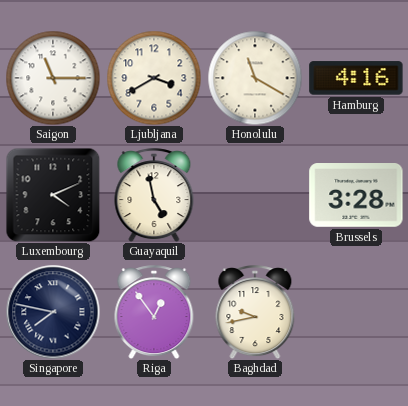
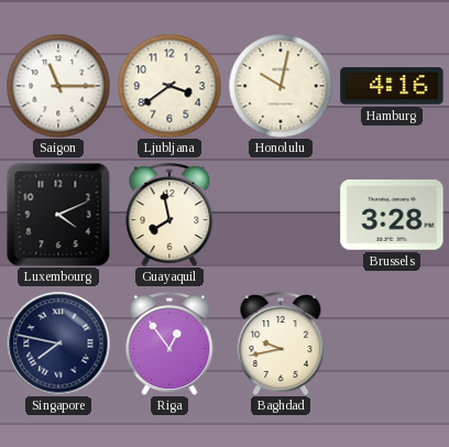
Ljubljana: 3:40 -> 3:39 (169, 86)
Honolulu: 11:20 -> 10:02 (281, 86)
Guayaquil: 4:58 -> 7:58 (169, 215)
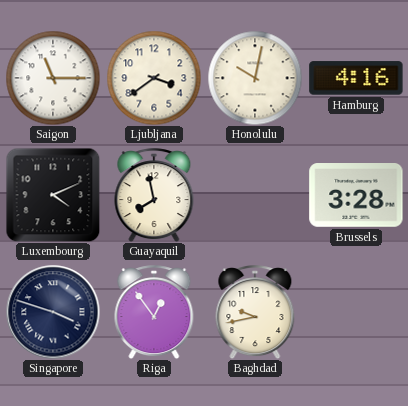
Singapore: 7:47 -> 3:48 (53, 312)
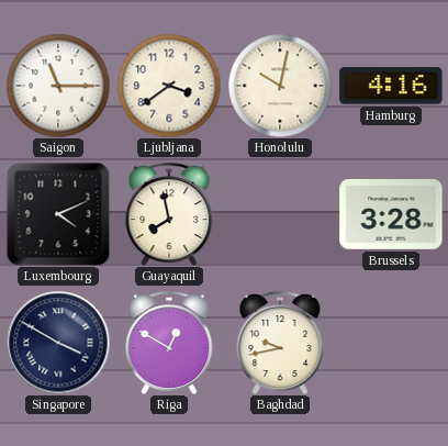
Singapore: 3:48 -> 3:50 (58, 343)
Riga: 12:54 -> 12:50 (169, 343)
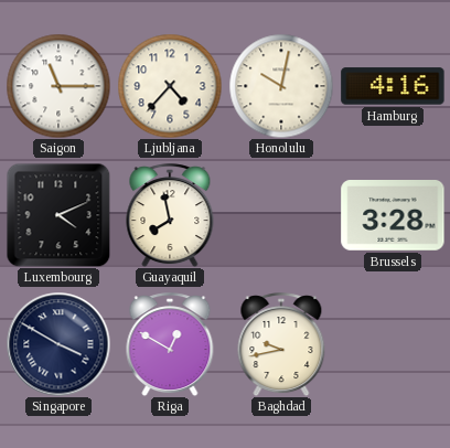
Ljubljana: 3:39 -> 4:37 (170, 86)
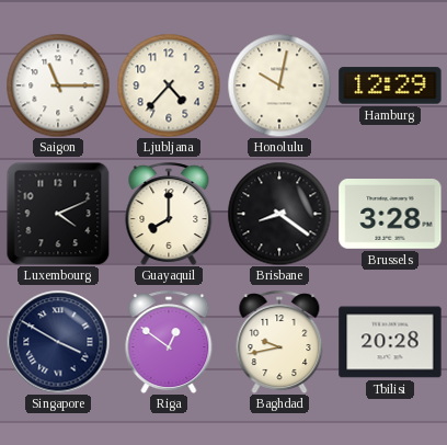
Hamburg: 4:16 -> 12:29 (390, 85)
Guayaquil: 7:58 -> 8:00 (169, 214)
Brisbane: none -> 8:21 (279, 214)
Riga: 12:50 -> 12:51 (169, 342)
Tbilisi: none -> 20:28 (390, 342)
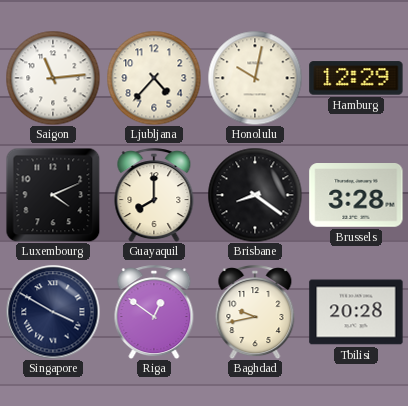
Saigon: 11:15 -> 11:14 (53, 78)
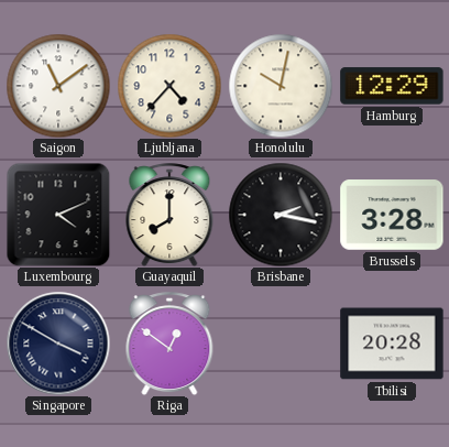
Saigon: 11:14 -> 11:09 (58, 86)
Brisbane: 8:21 -> 2:17 (281, 215)
Baghdad: 9:43 -> none (255, 312)
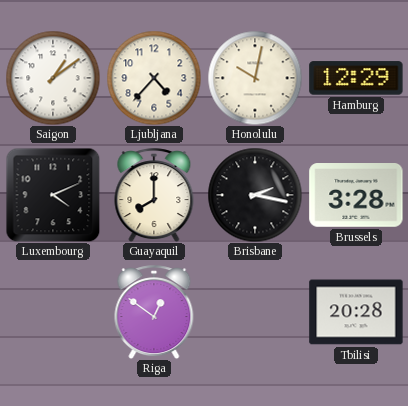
Saigon: 11:09 -> 1:09 (53, 78)
Singapore: 3:50 -> none (58, 344)
